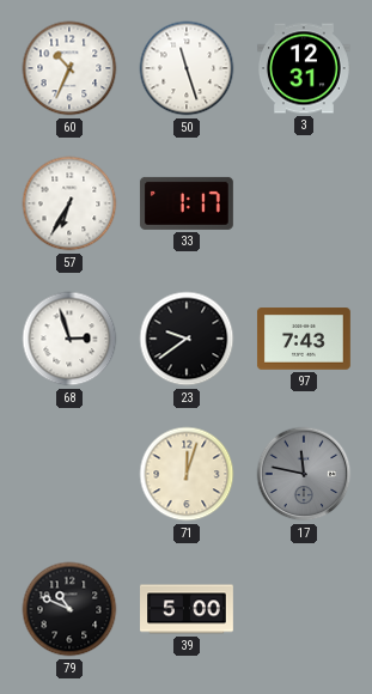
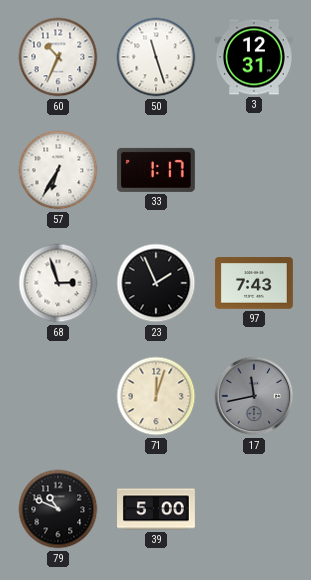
23: 9:39 -> 1:56 (156, 283)
17: 11:47 -> 11:43 (254, 396)
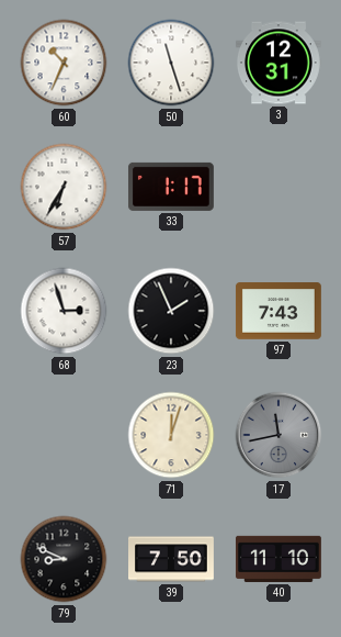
79: 10:49 -> 8:49 (64, 559)
39: 5:00 -> 7:50 (172, 559)
40: none -> 11:10 (279, 559)
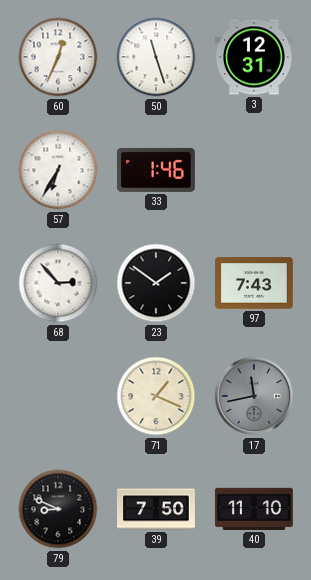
60: 10:34 -> 12:34 (58, 57)
33: 1:17 -> 1:46 (156, 170)
68: 2:57 -> 2:53 (58, 283)
23: 1:56 -> 1:51 (156, 283)
71: 12:03 -> 1:19 (156, 396)
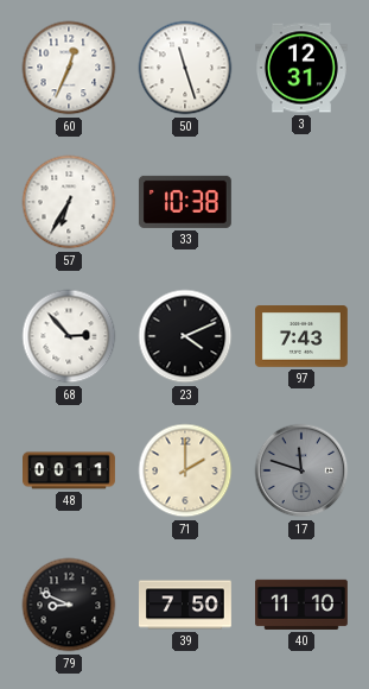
33: 1:46 -> 10:38 (185, 202)
23: 1:51 -> 4:11 (185, 336)
48: none -> 00:11 (70, 470)
71: 1:19 -> 2:00 (185, 470)
17: 11:43 -> 11:48 (301, 470)
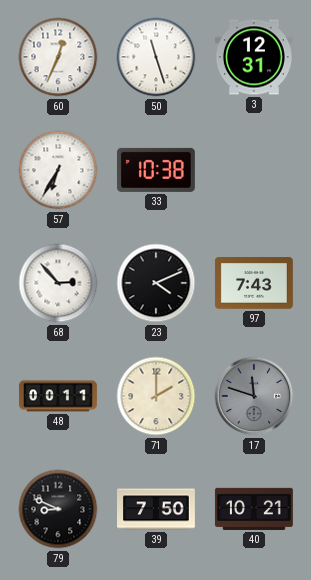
40: 11:10 -> 10:21 (254, 509)
